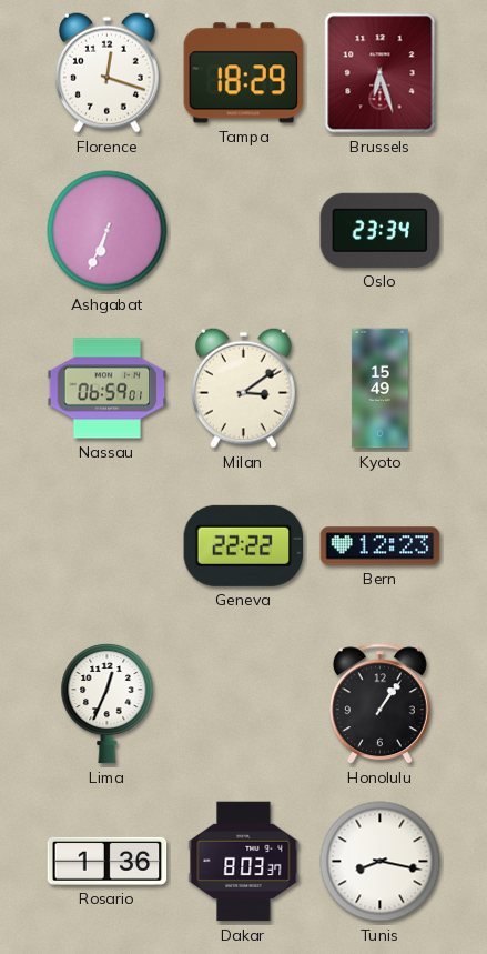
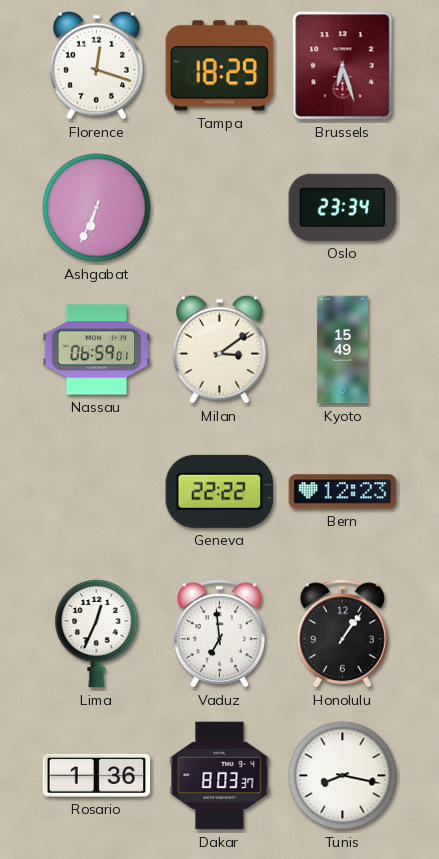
Vaduz: none -> 6:59 (219, 634)
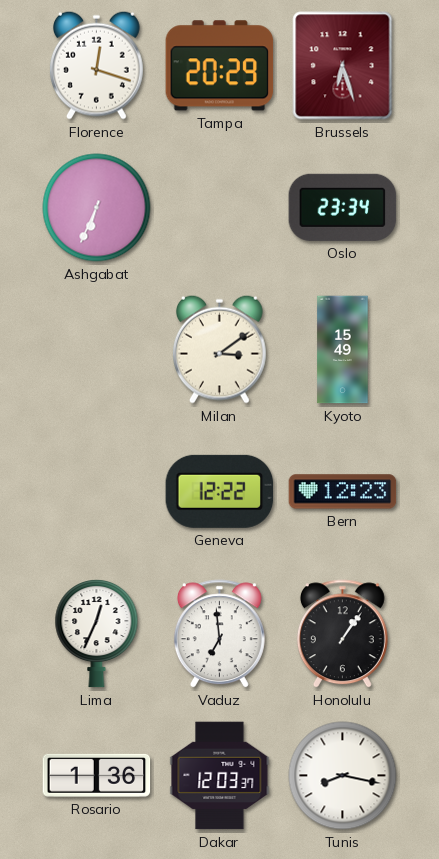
Tampa: 18:29 -> 20:29 (220, 66)
Nassau: 06:59 -> none (97, 350)
Geneva: 22:22 -> 12:22 (220, 491)
Dakar: 8:03 -> 12:03 (220, 776)
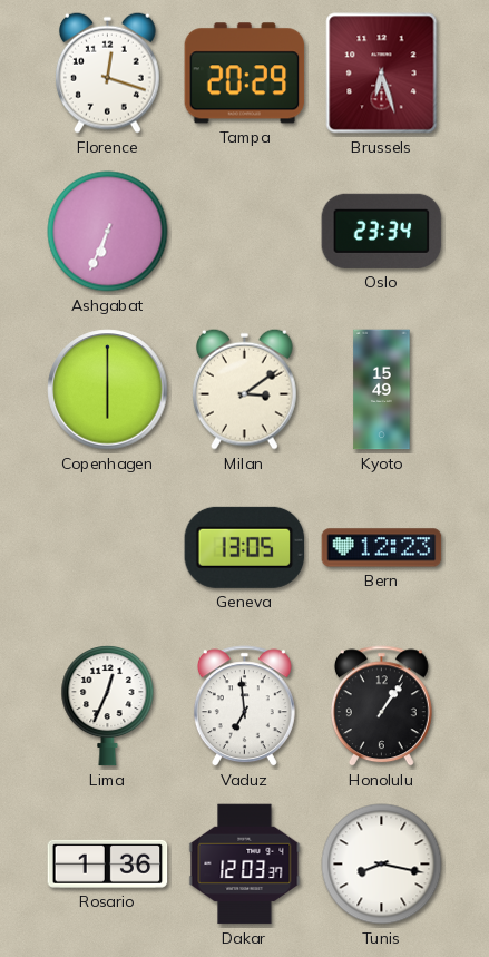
Copenhagen: none -> 6:00 (108, 390)
Geneva: 12:22 -> 13:05 (245, 547)
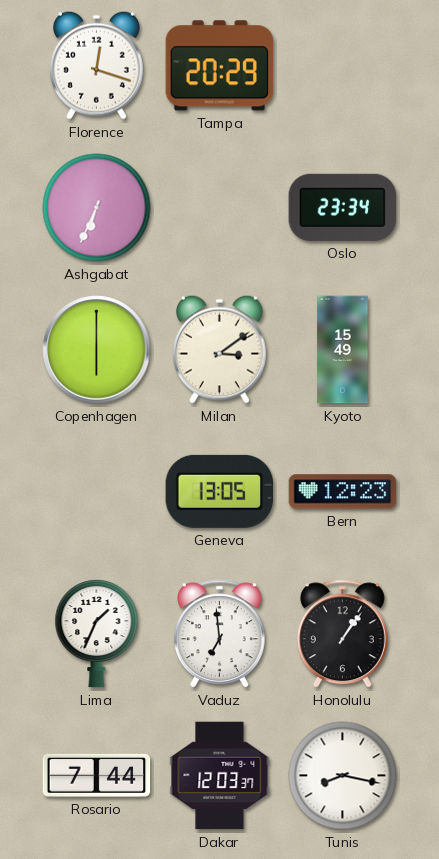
Brussels: 6:27 -> none (382, 74)
Lima: 12:34 -> 1:34 (97, 634)
Rosario: 1:36 -> 7:44 (97, 775)
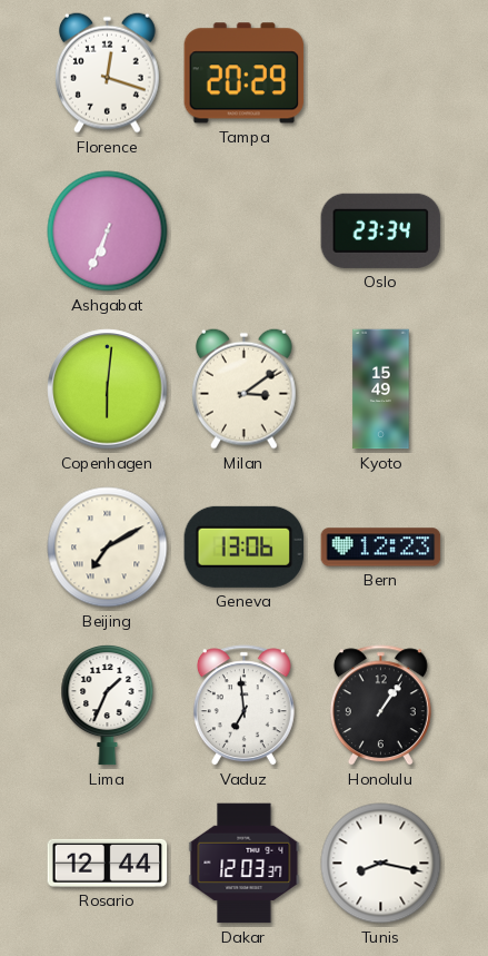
Copenhagen: 6:00 -> 6:01 (108, 390)
Beijing: none -> 7:10 (108, 548)
Geneva: 13:05 -> 13:06 (245, 546)
Rosario: 7:44 -> 12:44 (108, 863)
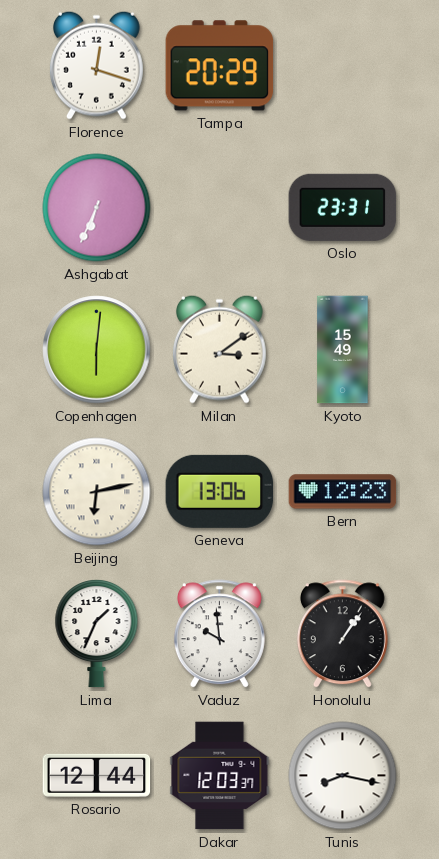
Oslo: 23:34 -> 23:31 (343, 207)
Beijing: 7:10 -> 6:13 (97, 492)
Vaduz: 6:59 -> 9:59 (219, 634)
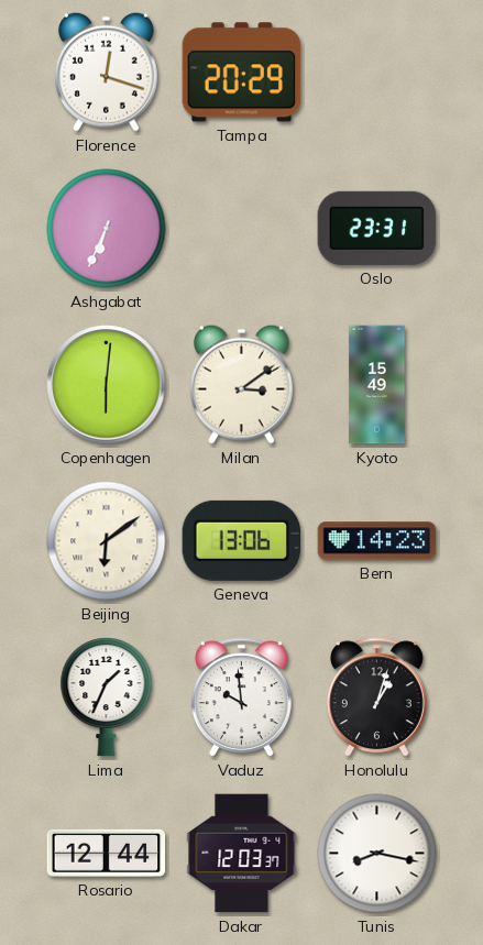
Beijing: 6:13 -> 6:09 (107, 541)
Bern: 12:23 -> 14:23 (377, 541)
Honolulu: 1:06 -> 1:03 (376, 697)
